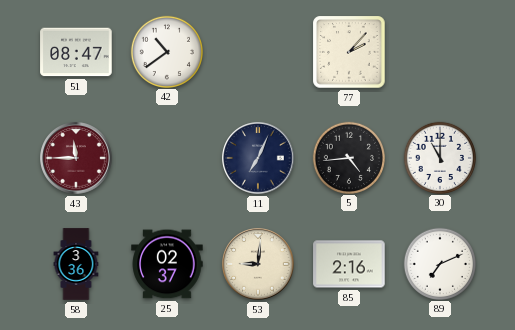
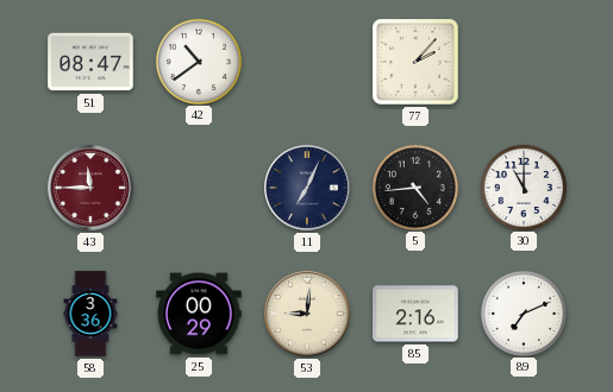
25: 02:37 -> 00:29 (199, 314)
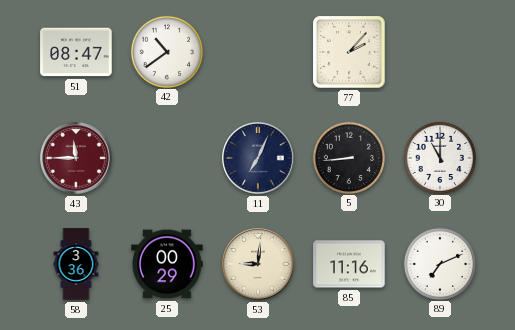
5: 4:44 -> 8:44 (348, 157)
85: 2:16 -> 11:16 (349, 264)
